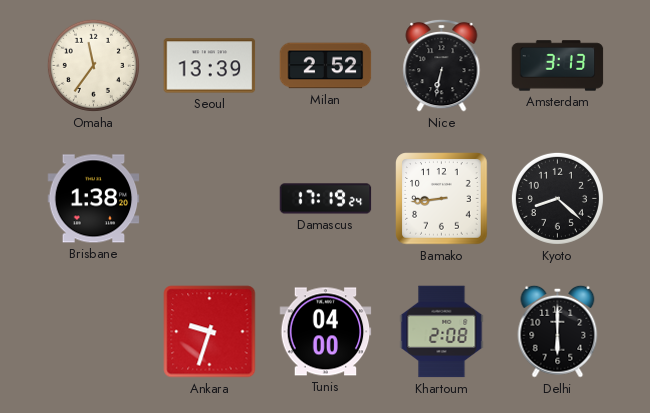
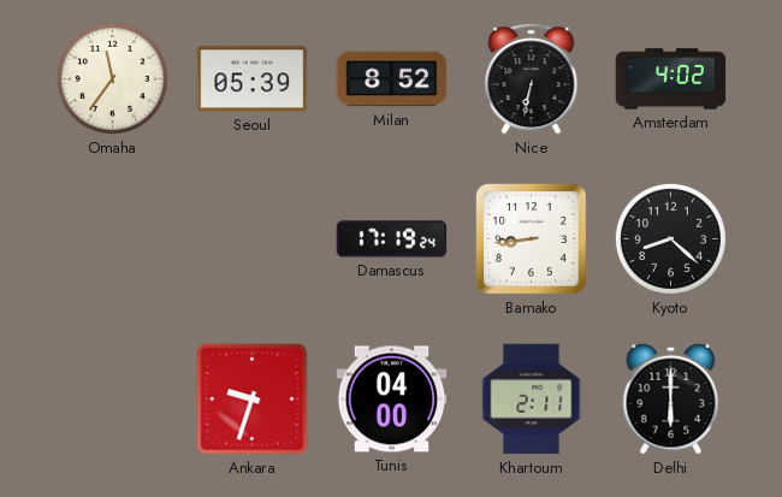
Seoul: 13:39 -> 05:39 (253, 79)
Milan: 2:52 -> 8:52 (392, 79)
Amsterdam: 3:13 -> 4:02 (671, 79)
Brisbane: 1:38 -> none (94, 199)
Khartoum: 2:08 -> 2:11 (532, 400)
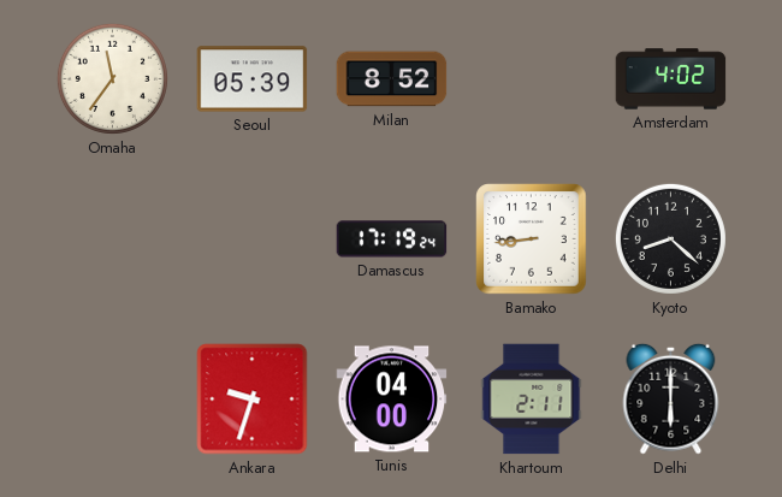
Nice: 6:32 -> none (532, 78)
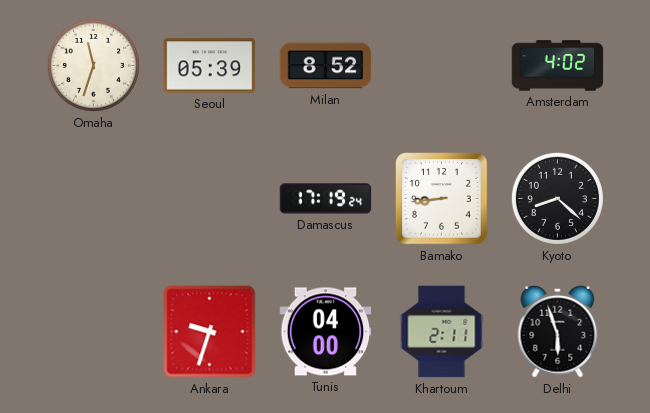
Omaha: 11:36 -> 11:33 (93, 65)
Delhi: 6:00 -> 5:57 (558, 331)
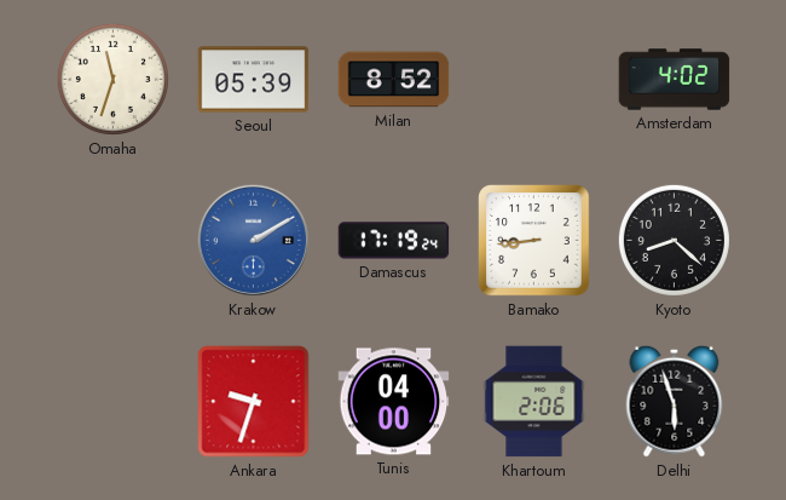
Krakow: none -> 2:10 (253, 240)
Khartoum: 2:11 -> 2:06 (534, 402)
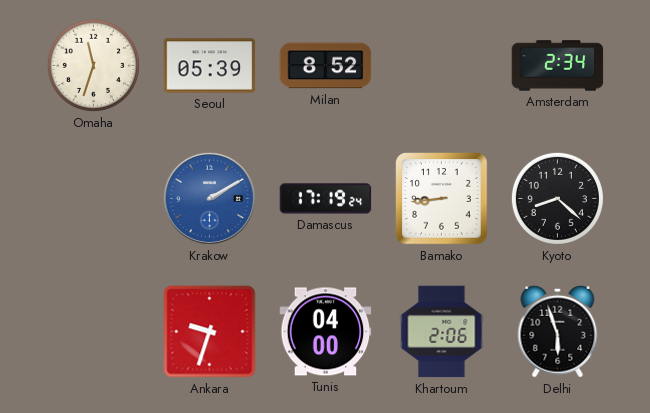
Amsterdam: 4:02 -> 2:34 (558, 66)
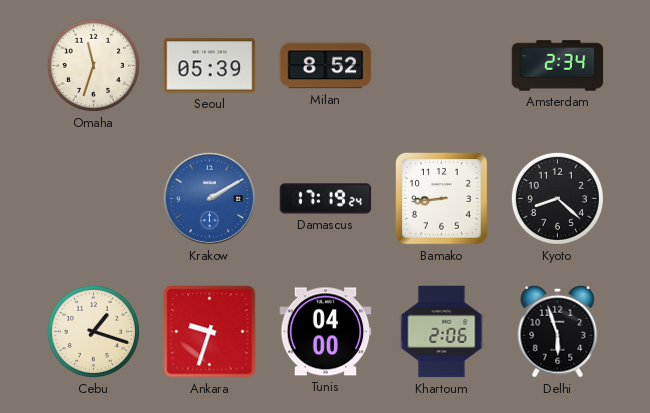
Cebu: none -> 1:18 (93, 331)
